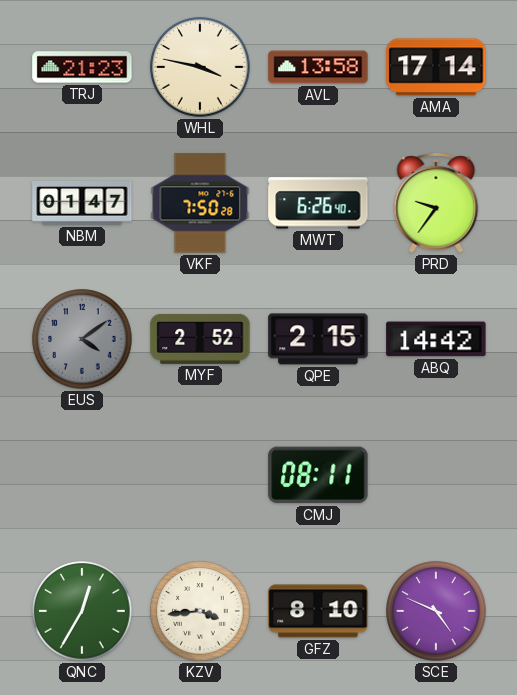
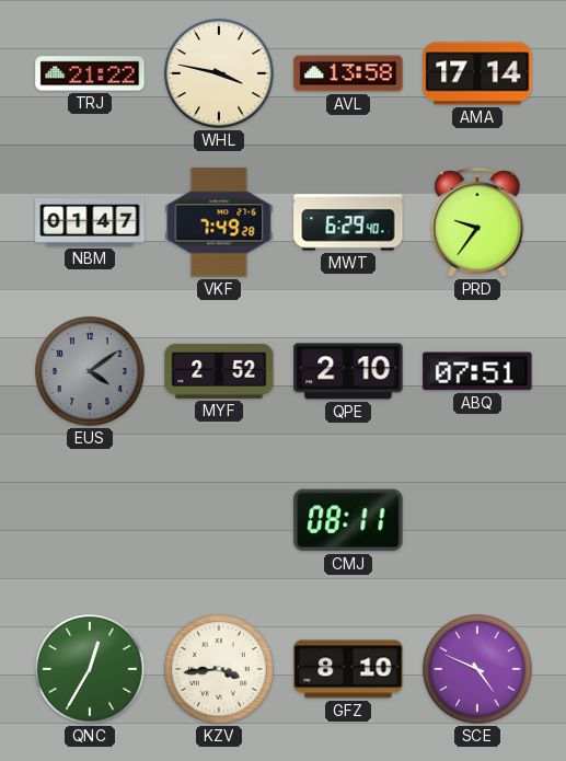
TRJ: 21:23 -> 21:22 (90, 73)
VKF: 7:50 -> 7:49 (219, 222)
MWT: 6:26 -> 6:29 (348, 222)
QPE: 2:15 -> 2:10 (348, 371)
ABQ: 14:42 -> 07:51 (477, 371)
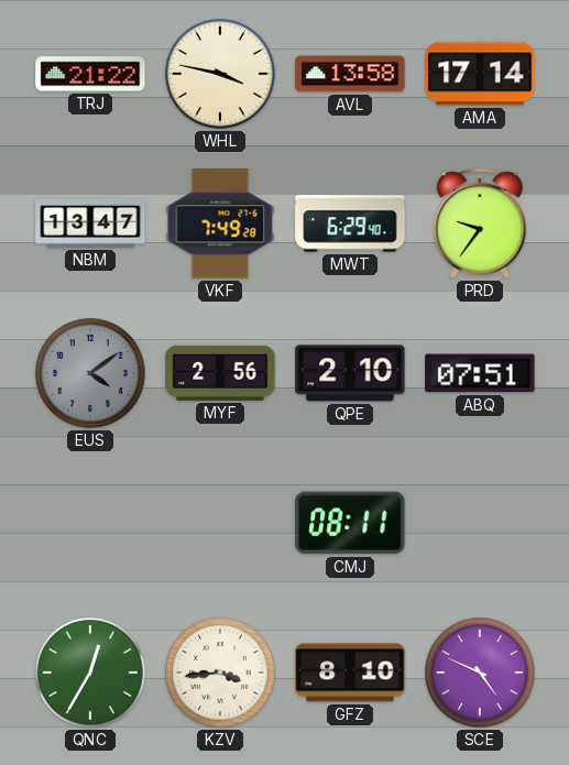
NBM: 01:47 -> 13:47 (90, 225)
MYF: 2:52 -> 2:56 (220, 373)
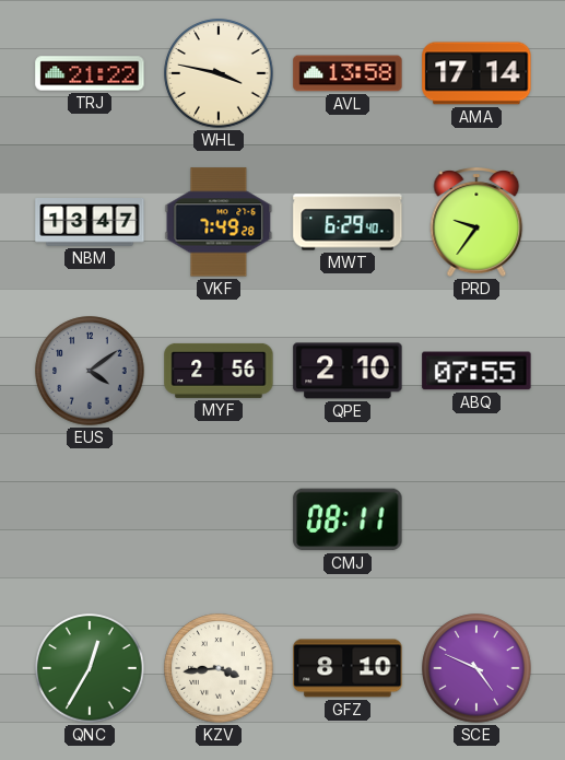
ABQ: 07:51 -> 07:55 (476, 371)
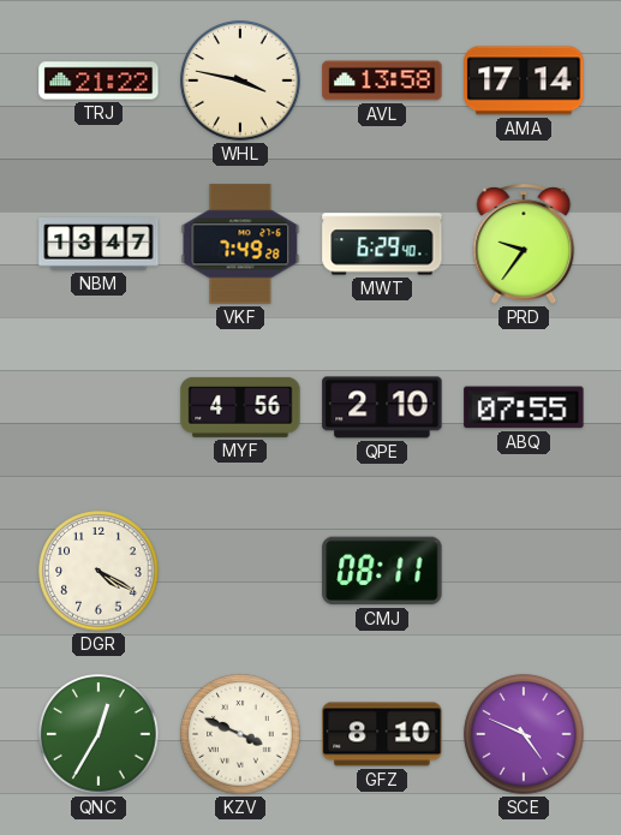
EUS: 4:09 -> none (90, 371)
MYF: 2:56 -> 4:56 (240, 407)
DGR: none -> 4:20 (98, 571)
KZV: 3:44 -> 3:49 (240, 734)
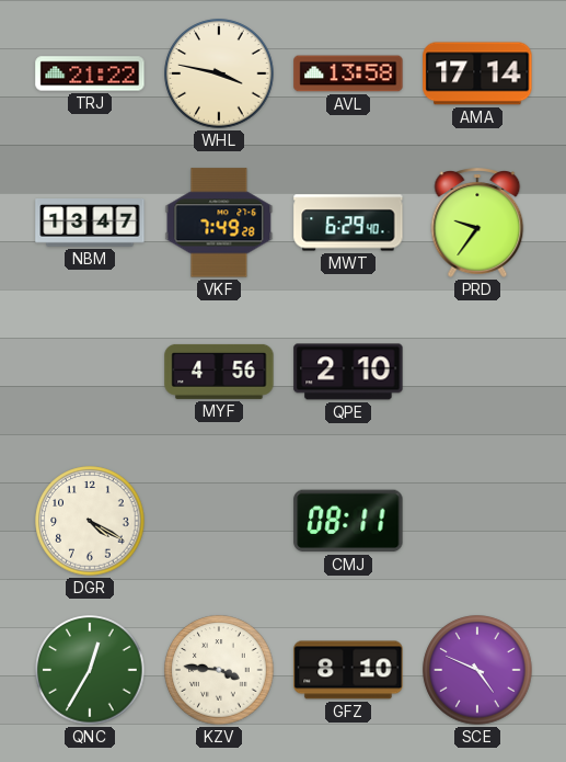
ABQ: 07:55 -> none (524, 407)
KZV: 3:49 -> 3:46 (219, 670)
